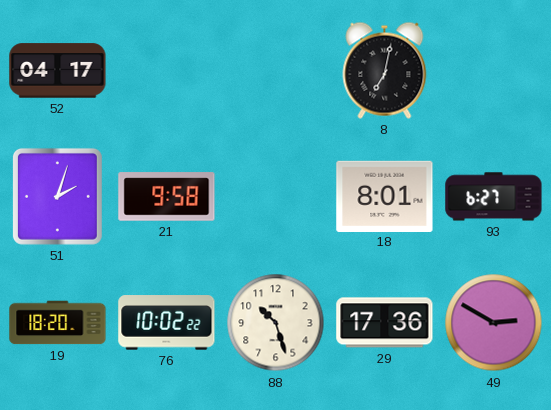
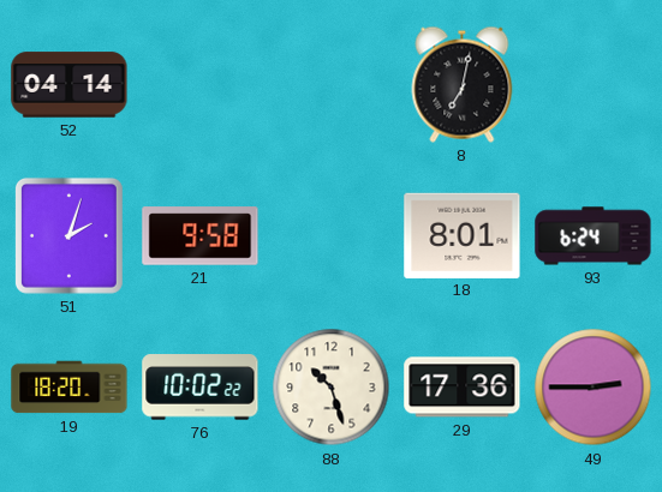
52: 04:17 -> 04:14 (70, 85)
93: 6:27 -> 6:24 (594, 236)
49: 2:50 -> 2:45 (594, 388)
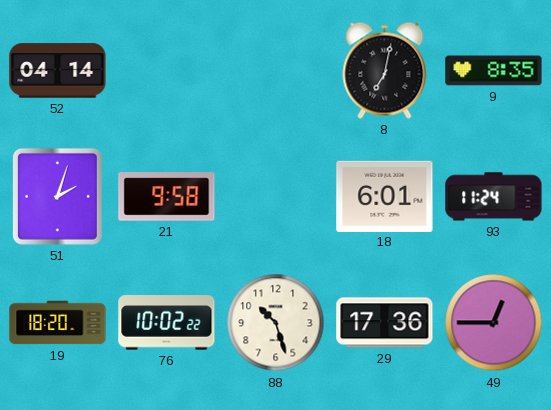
9: none -> 8:35 (494, 71)
18: 8:01 -> 6:01 (385, 196)
93: 6:24 -> 11:24 (494, 197)
49: 2:45 -> 12:45 (494, 323)
